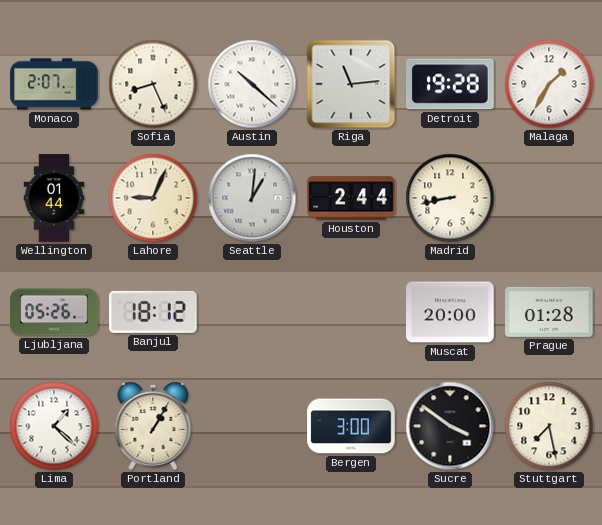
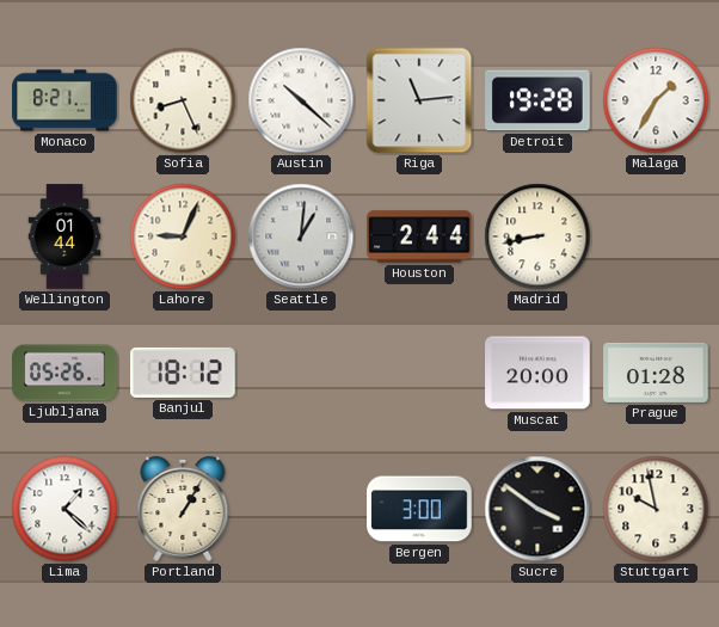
Monaco: 2:07 -> 8:21 (64, 100)
Stuttgart: 7:28 -> 9:58 (656, 509)
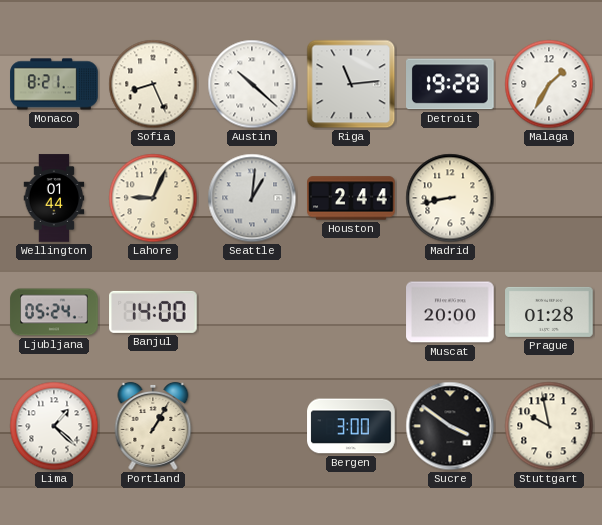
Ljubljana: 05:26 -> 05:24 (54, 312)
Banjul: 18:12 -> 14:00 (153, 312)
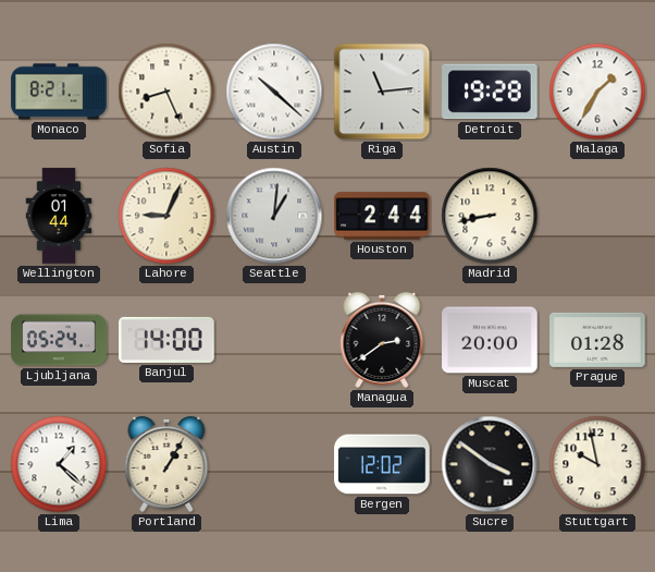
Managua: none -> 2:39 (382, 340)
Bergen: 3:00 -> 12:02 (382, 464)
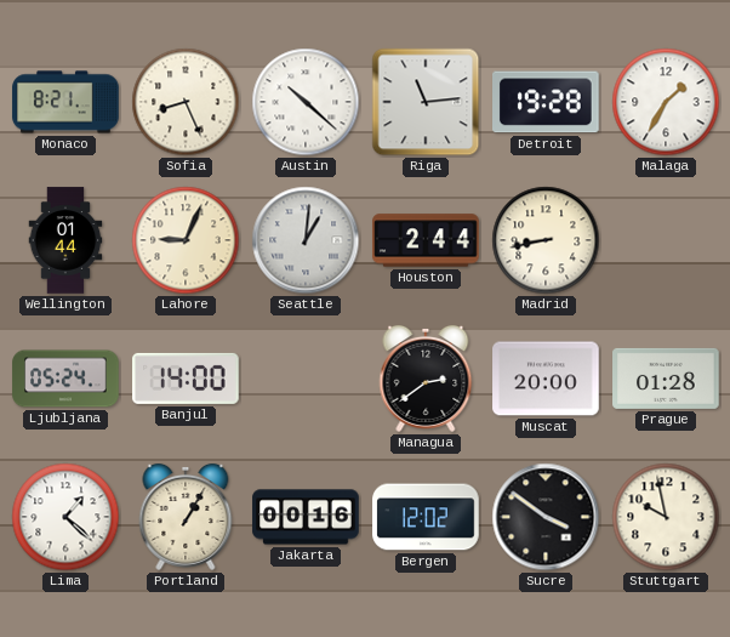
Jakarta: none -> 00:16 (306, 517)
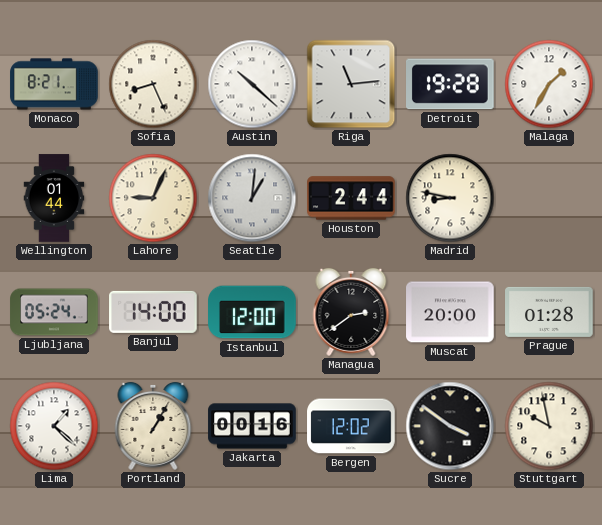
Madrid: 8:43 -> 8:47 (450, 198)
Istanbul: none -> 12:00 (252, 312)
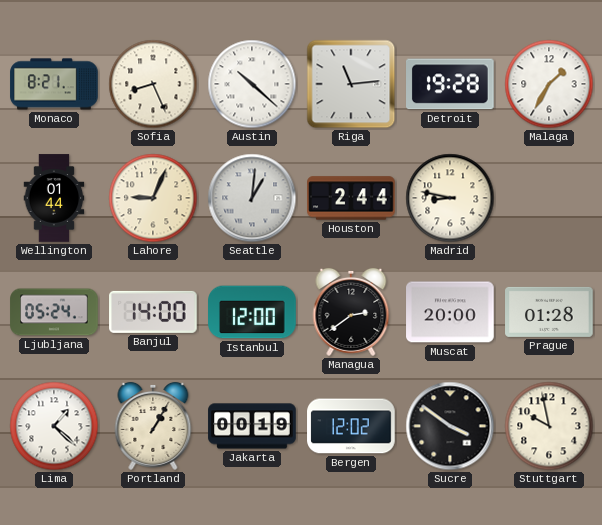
Jakarta: 00:16 -> 00:19 (252, 426)
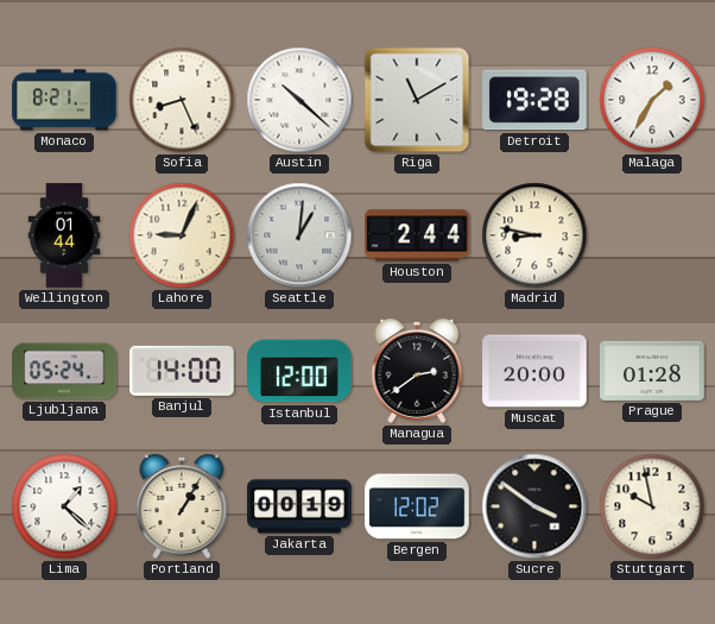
Riga: 11:14 -> 11:10 (417, 100)
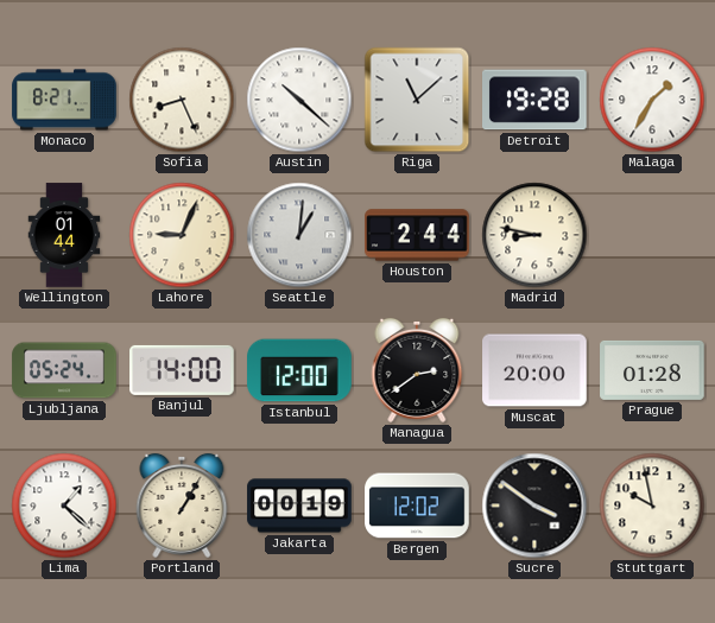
Riga: 11:10 -> 11:08 (417, 100)
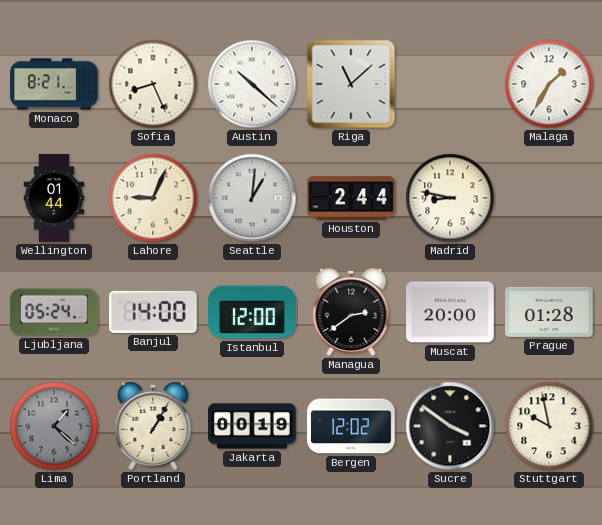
Detroit: 19:28 -> none (536, 100)
Lima dial: white -> grey (54, 426)
